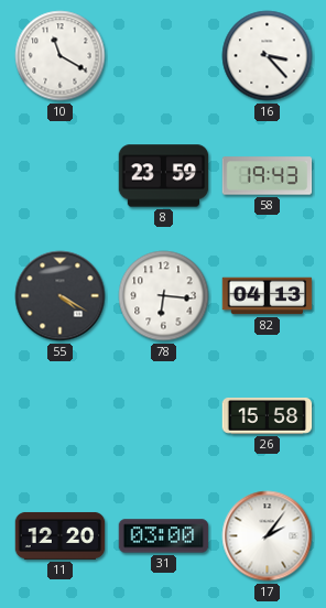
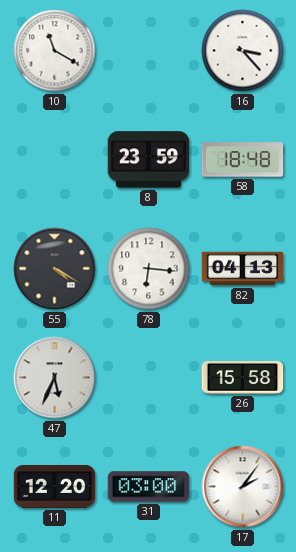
58: 19:43 -> 18:48 (243, 160)
47: none -> 5:34 (55, 378)
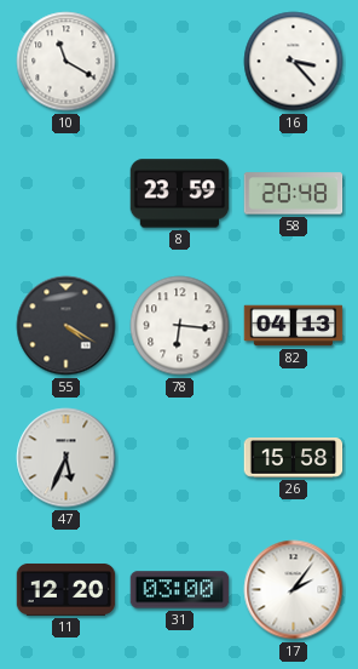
58: 18:48 -> 20:48 (294, 194)
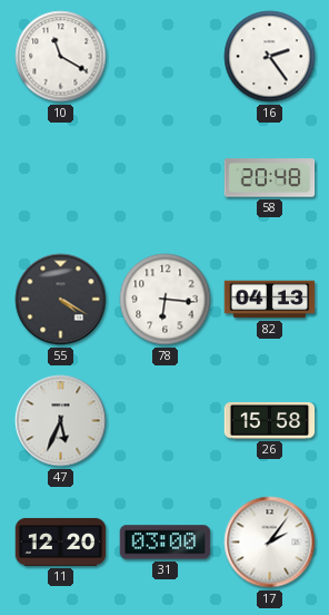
16: 3:23 -> 2:24 (270, 57)
8: 23:59 -> none (180, 194)
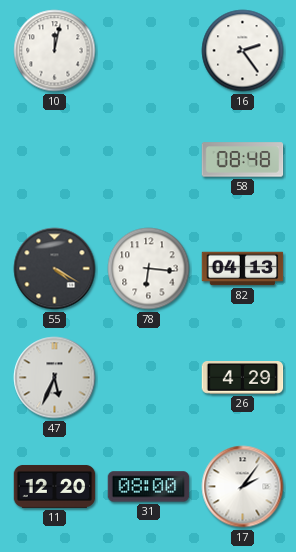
10: 11:20 -> 12:02 (55, 51)
58: 20:48 -> 08:48 (243, 160)
26: 15:58 -> 4:29 (243, 378)
31: 03:00 -> 08:00 (149, 487)
